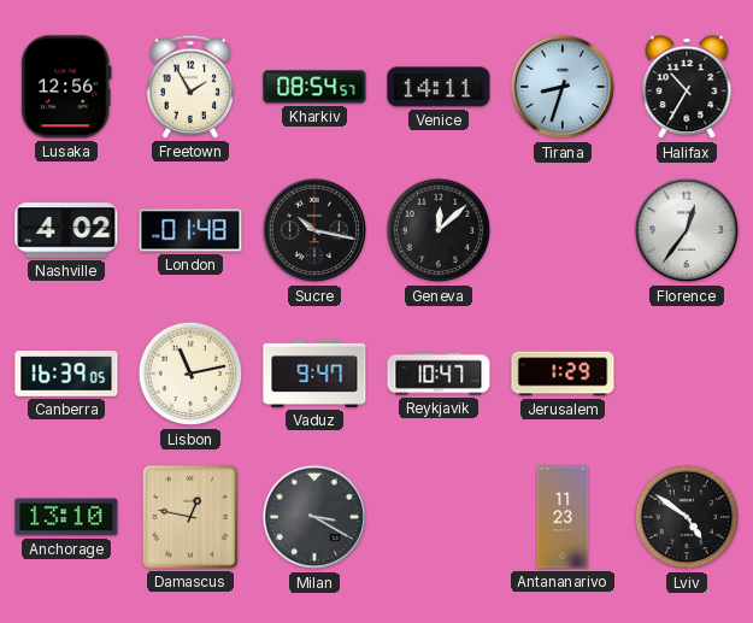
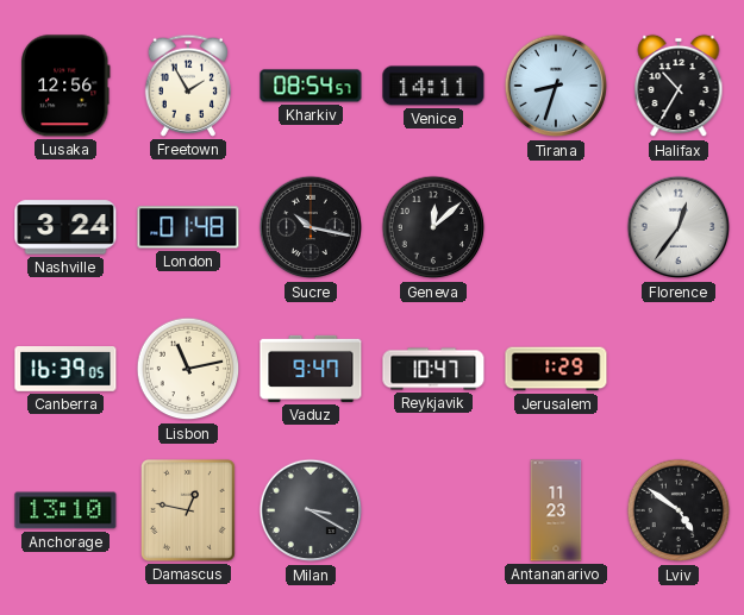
Nashville: 4:02 -> 3:24 (65, 227)
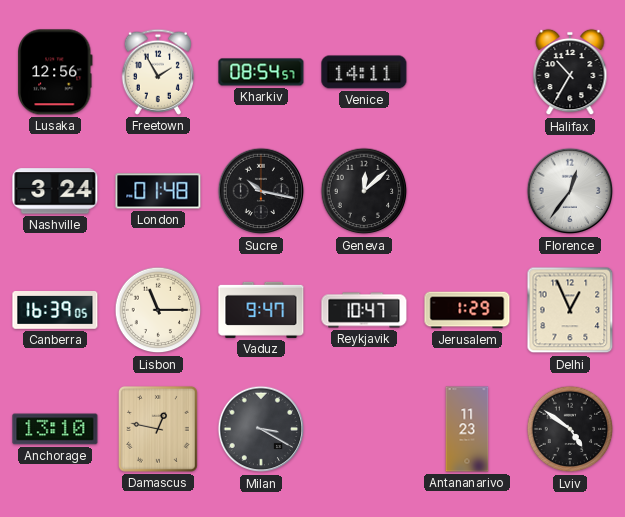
Tirana: 8:33 -> none (556, 86)
Lisbon: 11:13 -> 11:15 (158, 310)
Delhi: none -> 12:56 (570, 310)
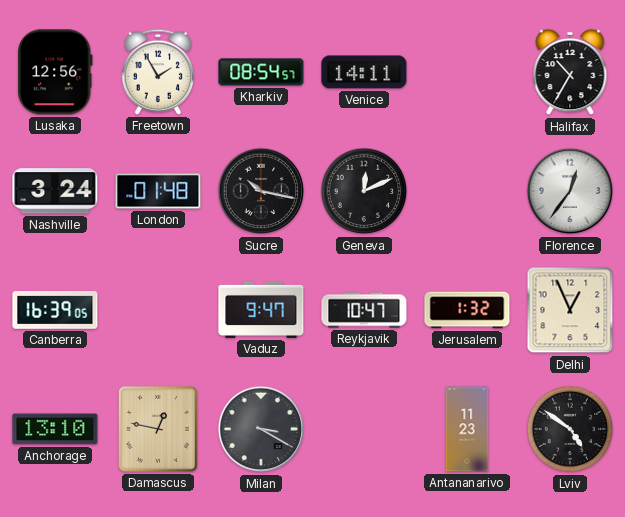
Geneva: 12:08 -> 12:11 (364, 191)
Lisbon: 11:15 -> none (158, 310)
Jerusalem: 1:29 -> 1:32 (467, 310)
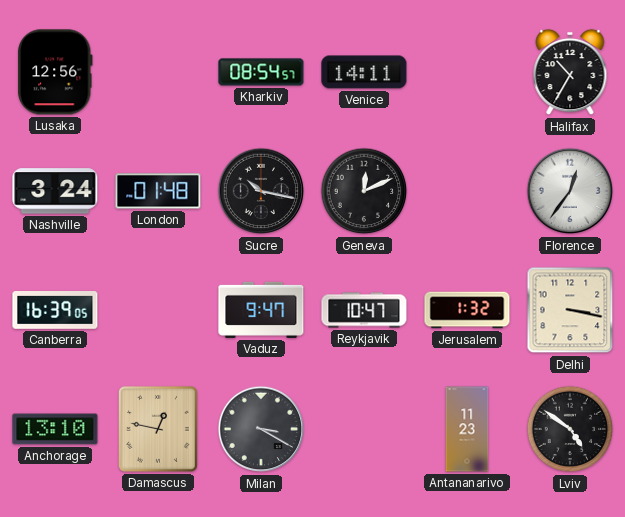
Freetown: 1:55 -> none (157, 72)
Delhi: 12:56 -> 3:17 (570, 310)
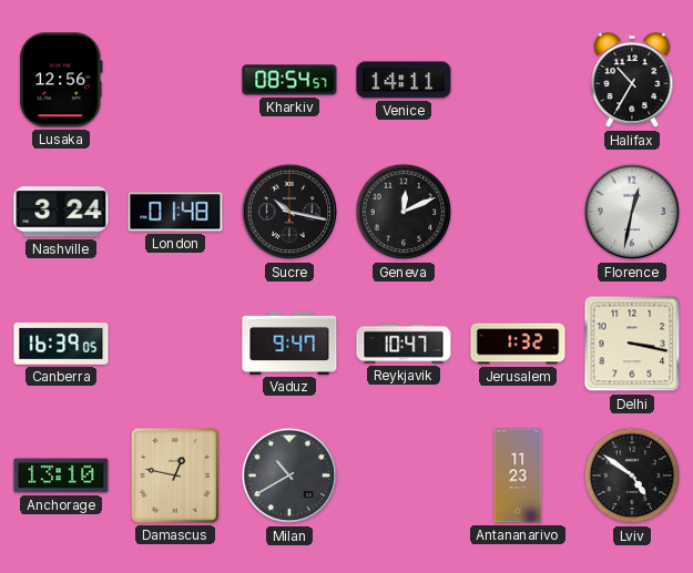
Florence: 12:36 -> 12:32 (632, 212)
Milan: 3:20 -> 10:40 (289, 475)
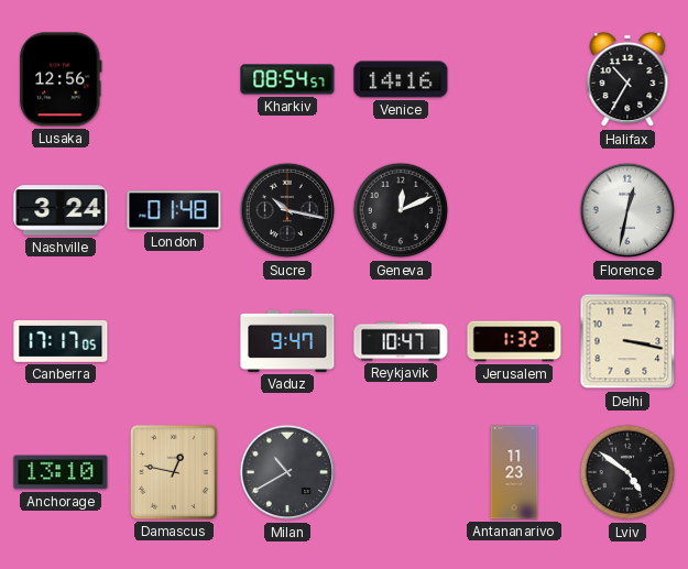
Venice: 14:11 -> 14:16 (401, 79)
Canberra: 16:39 -> 17:17 (61, 342)
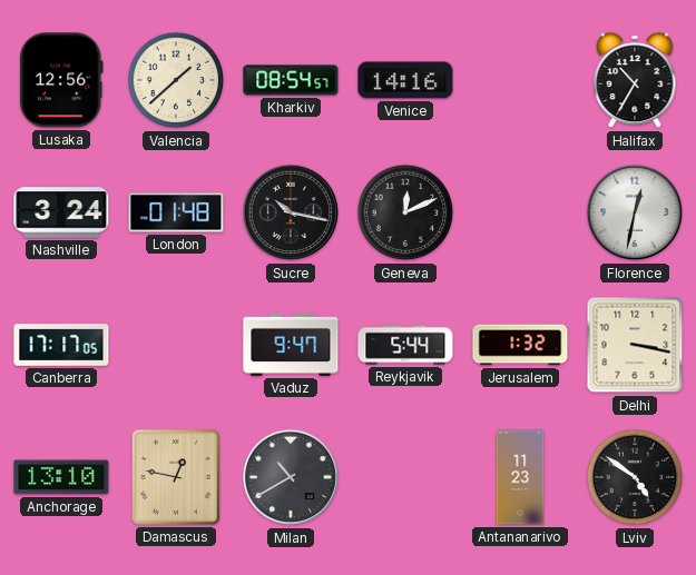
Valencia: none -> 1:38 (176, 80)
Reykjavik: 10:47 -> 5:44 (405, 345)
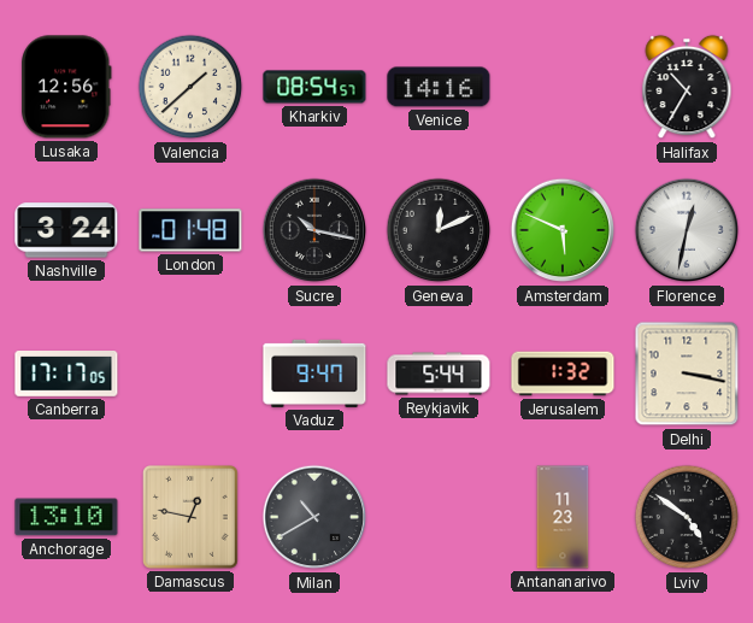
Amsterdam: none -> 5:49 (563, 230)
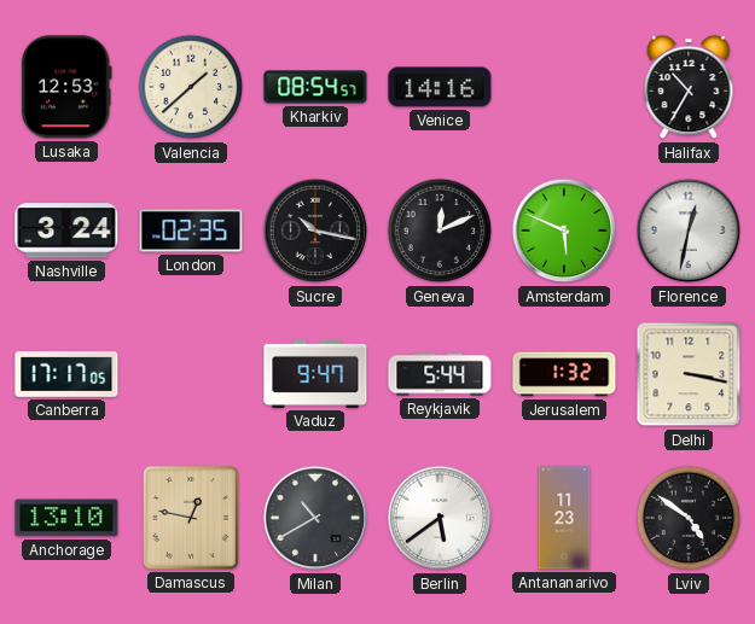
Lusaka: 12:56 -> 12:53 (66, 87)
London: 01:48 -> 02:35 (191, 231)
Berlin: none -> 5:39 (440, 518)
